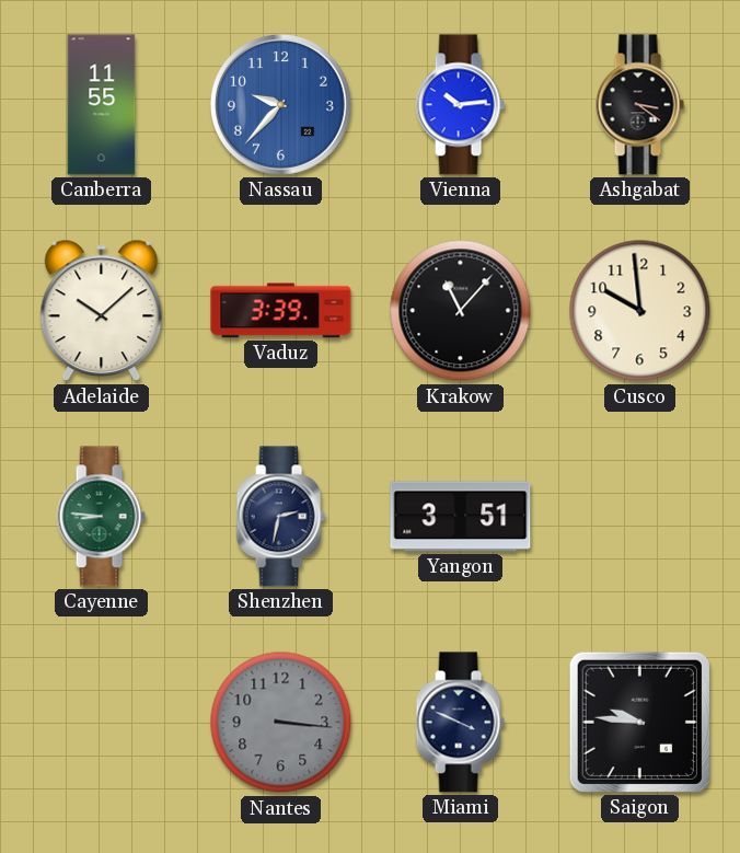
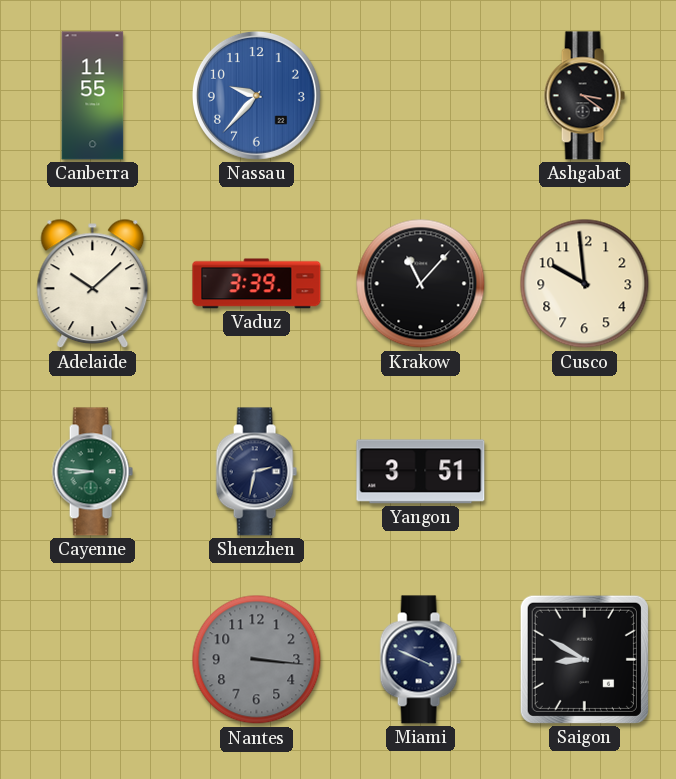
Vienna: 10:14 -> none (460, 105)
Saigon: 9:46 -> 8:50 (584, 659)
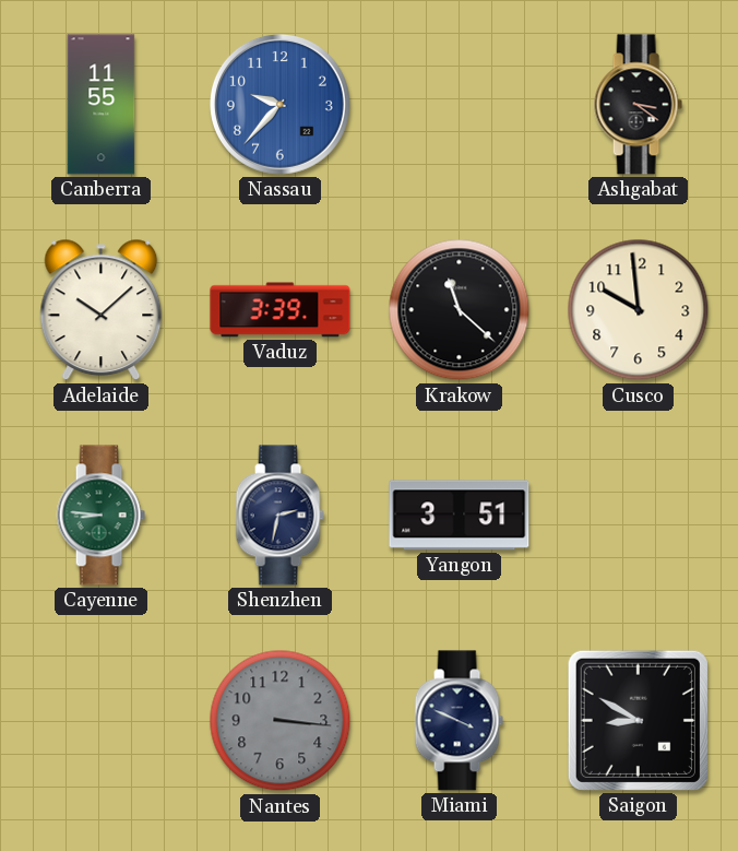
Krakow: 11:07 -> 11:22 (460, 310)
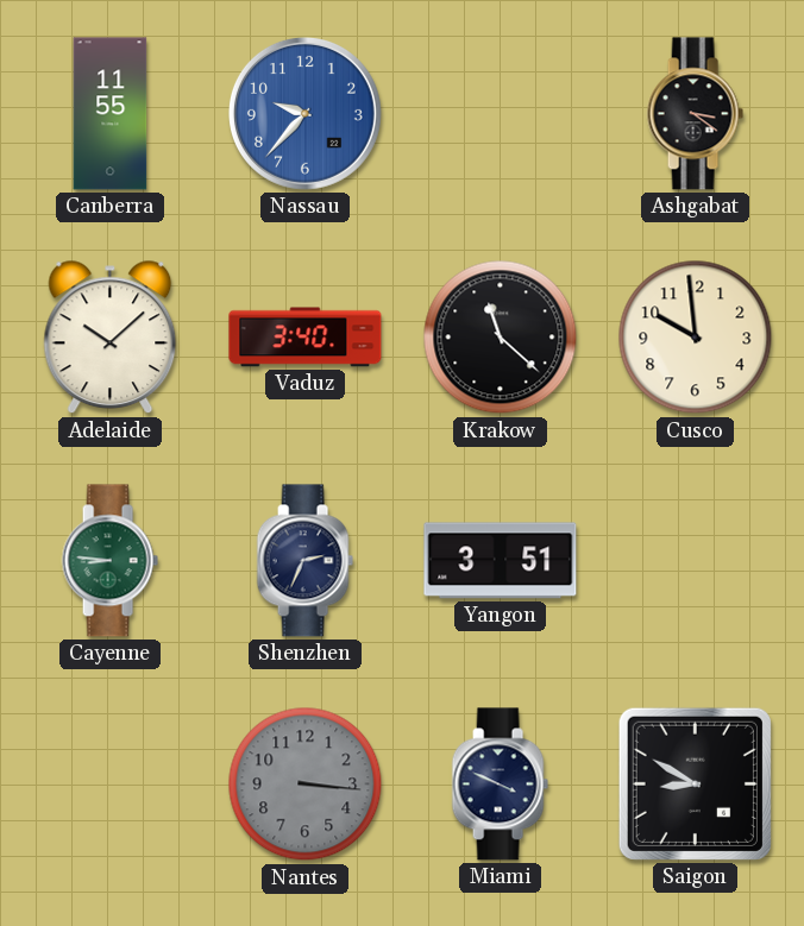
Vaduz: 3:39 -> 3:40 (306, 338)
Shenzhen: 2:32 -> 2:34 (304, 561)
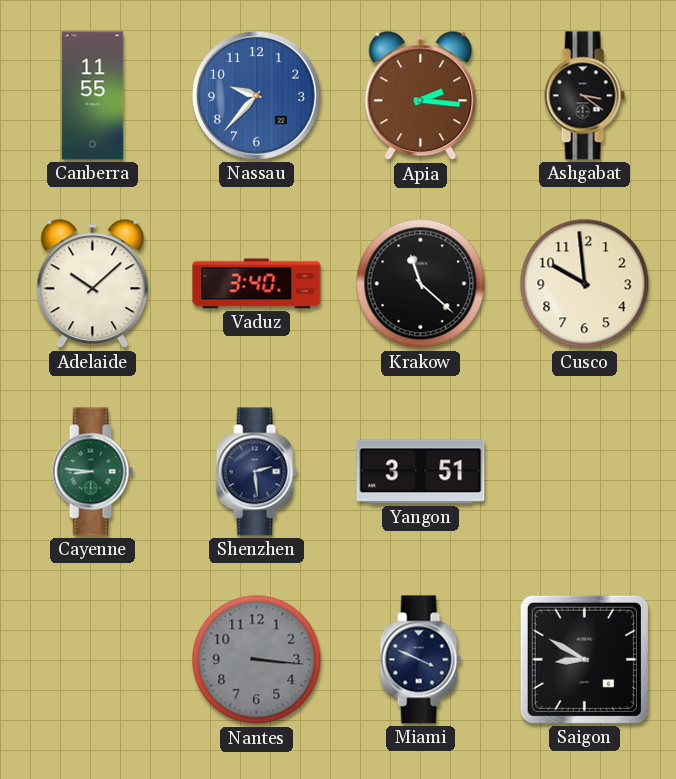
Apia: none -> 2:16 (421, 96)
Shenzhen: 2:34 -> 2:29 (256, 472)
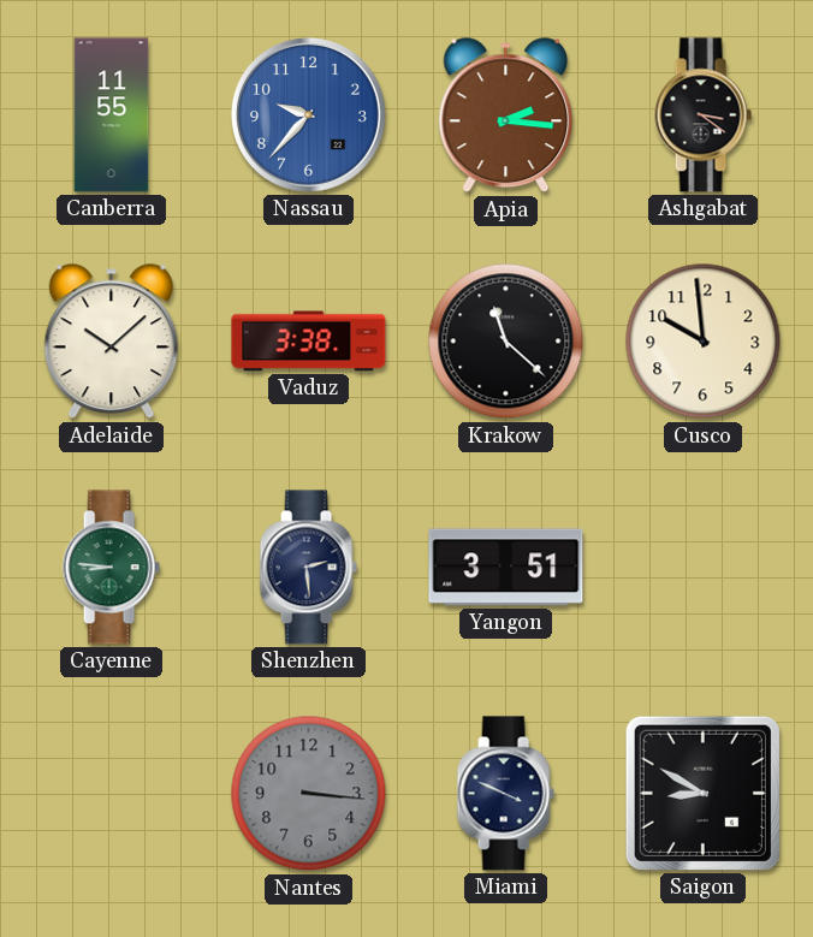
Vaduz: 3:40 -> 3:38 (309, 342)
